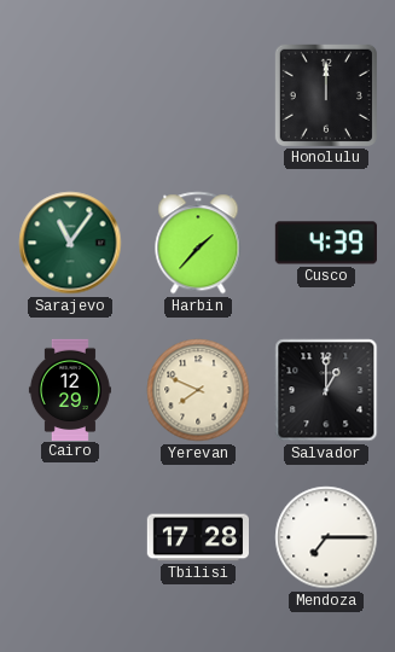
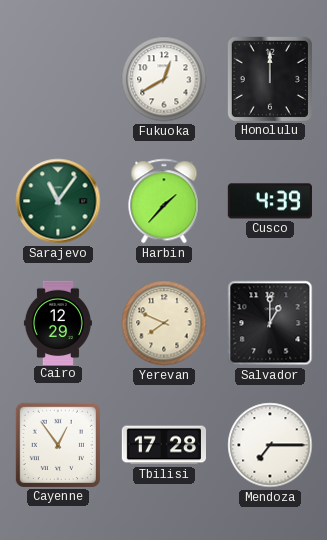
Fukuoka: none -> 12:40 (164, 79)
Cayenne: none -> 12:54 (58, 445)
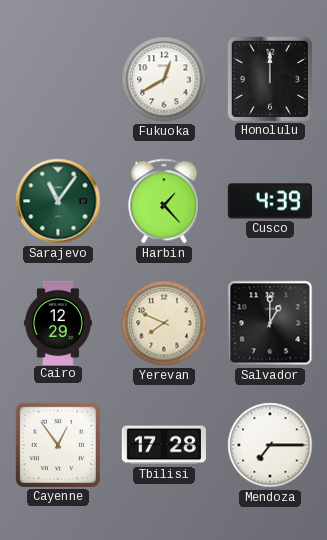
Harbin: 1:37 -> 1:23 (164, 201)
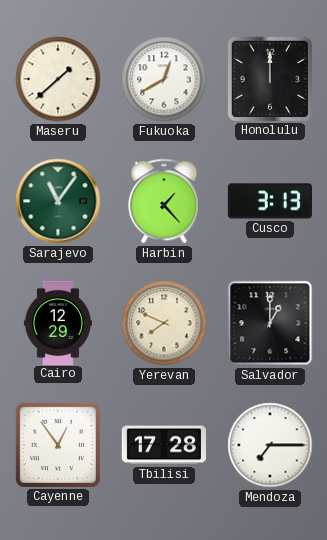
Maseru: none -> 1:38 (58, 79)
Cusco: 4:39 -> 3:13 (270, 201)
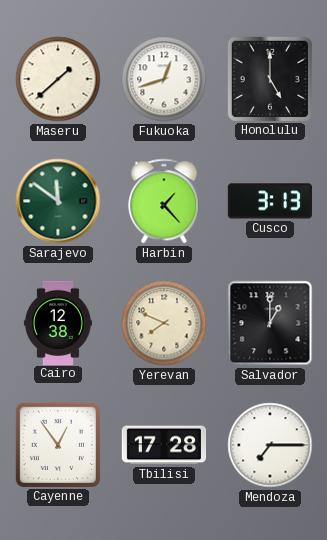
Fukuoka: 12:40 -> 12:42 (164, 79)
Honolulu: 12:00 -> 5:00 (270, 79)
Sarajevo: 11:06 -> 11:51 (58, 201)
Cairo: 12:29 -> 12:38 (58, 322)
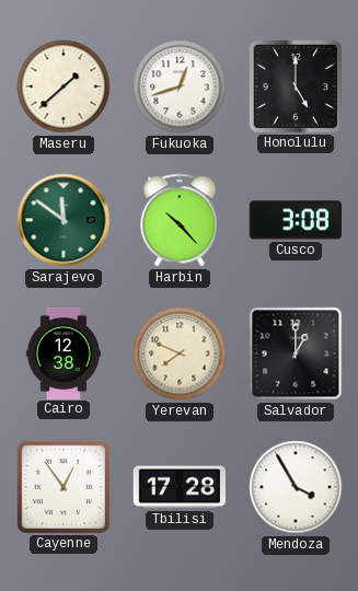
Harbin: 1:23 -> 10:23 (180, 220)
Cusco: 3:13 -> 3:08 (296, 220)
Mendoza: 7:15 -> 3:55 (296, 487)
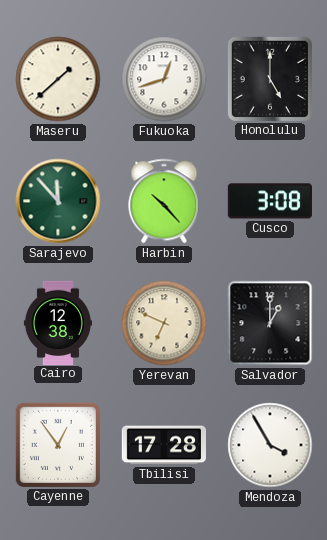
Sarajevo: 11:51 -> 11:53 (58, 201)
Yerevan: 7:49 -> 6:49 (164, 323)
